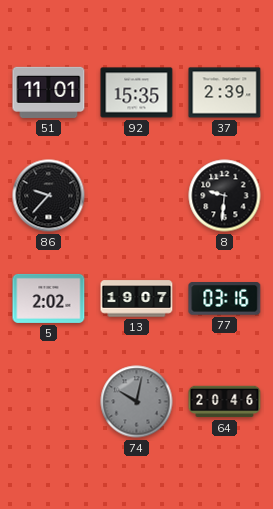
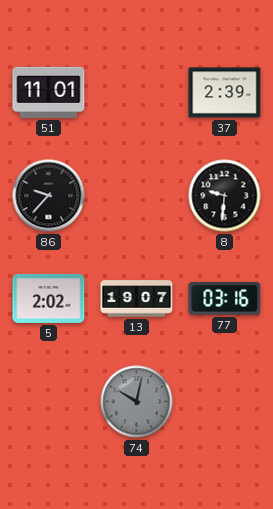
92: 15:35 -> none (137, 93)
64: 20:46 -> none (225, 402)
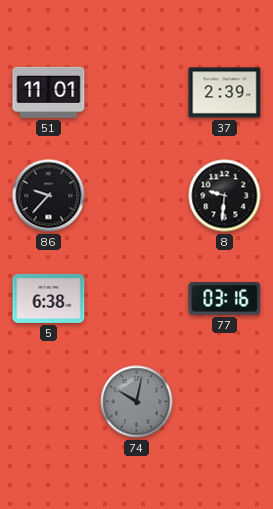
5: 2:02 -> 6:38 (49, 298)
13: 19:07 -> none (137, 299)
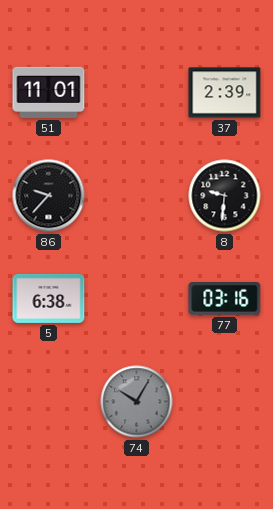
74: 10:02 -> 10:05 (137, 402)
